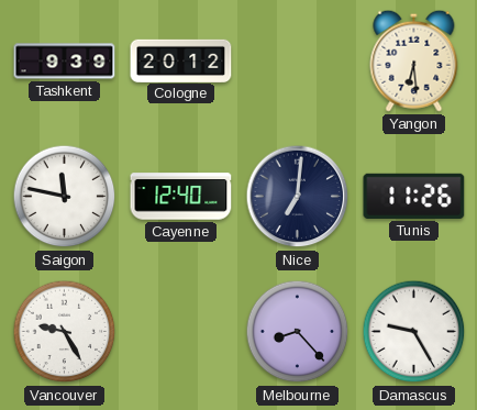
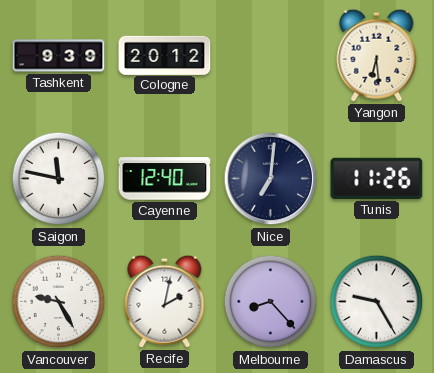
Recife: none -> 2:02 (165, 301)
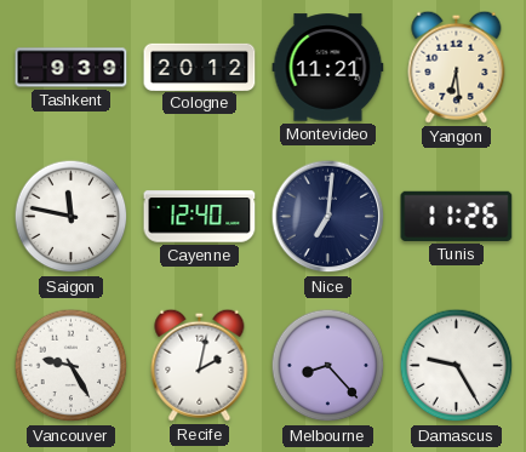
Montevideo: none -> 11:21 (328, 68)
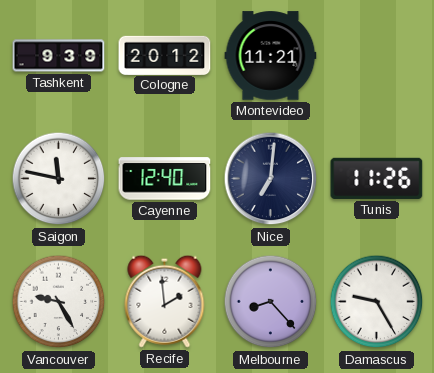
Yangon: 6:29 -> none (457, 67)
Recife: 2:02 -> 1:59 (165, 301)
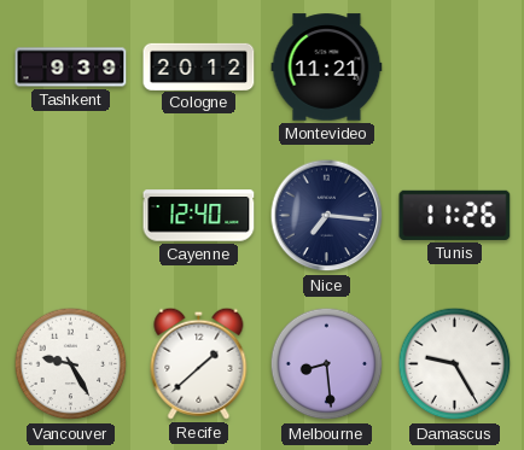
Saigon: 11:47 -> none (59, 179)
Nice: 7:01 -> 7:16 (327, 216)
Recife: 1:59 -> 1:38 (199, 363)
Melbourne: 8:23 -> 8:29 (327, 364)
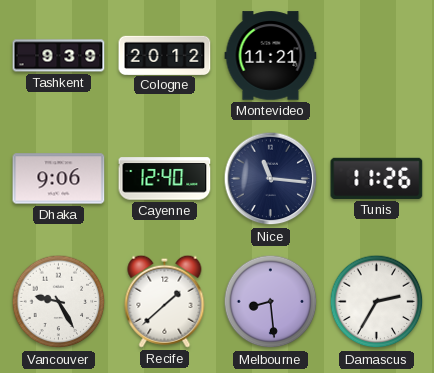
Dhaka: none -> 9:06 (59, 179)
Nice: 7:16 -> 11:16 (271, 179)
Damascus: 9:25 -> 2:35 (377, 302)
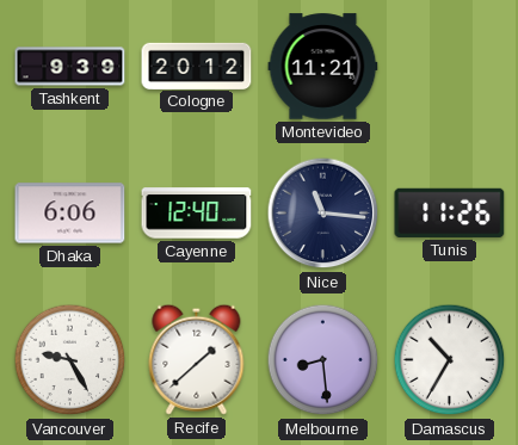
Dhaka: 9:06 -> 6:06 (70, 214)
Damascus: 2:35 -> 10:35 (450, 360)
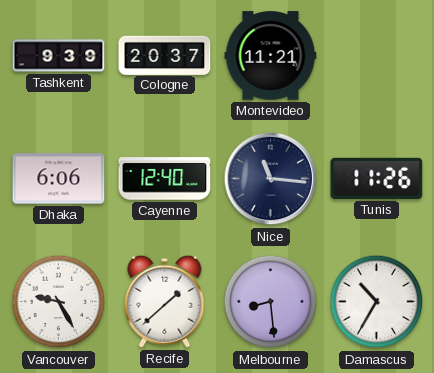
Cologne: 20:12 -> 20:37 (165, 55)
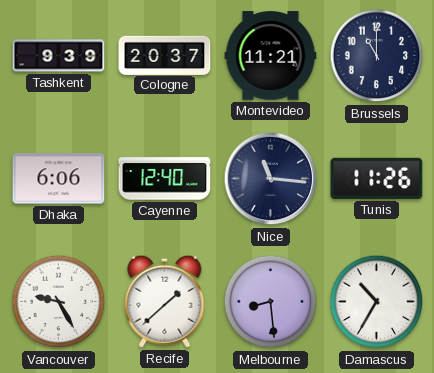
Brussels: none -> 11:00 (377, 56)
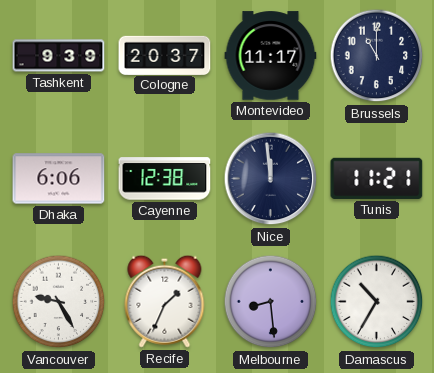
Montevideo: 11:21 -> 11:17 (271, 56)
Cayenne: 12:40 -> 12:38 (165, 179)
Nice: 11:16 -> 11:59 (271, 179)
Tunis: 11:26 -> 11:21 (377, 178)
Recife: 1:38 -> 1:34 (165, 301)
